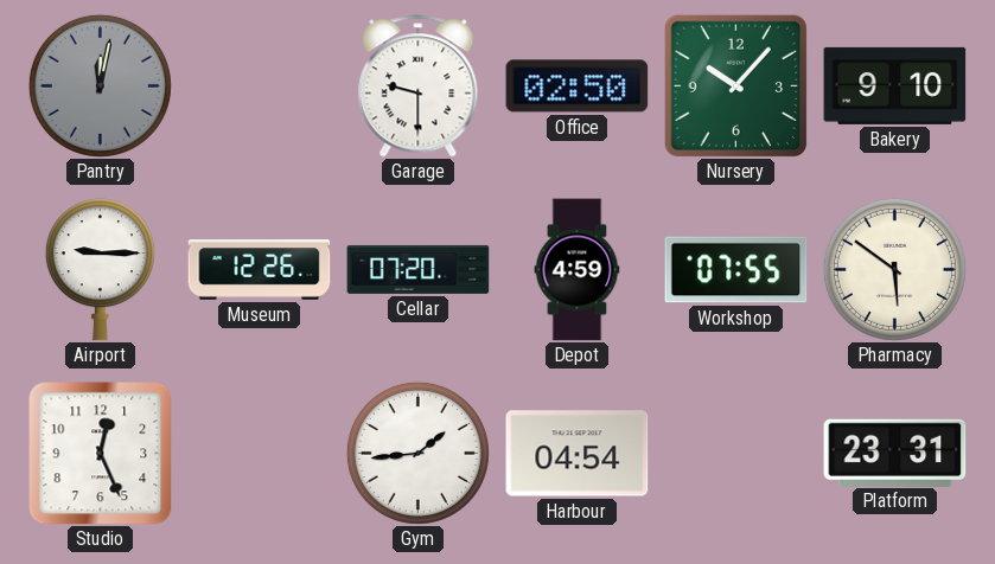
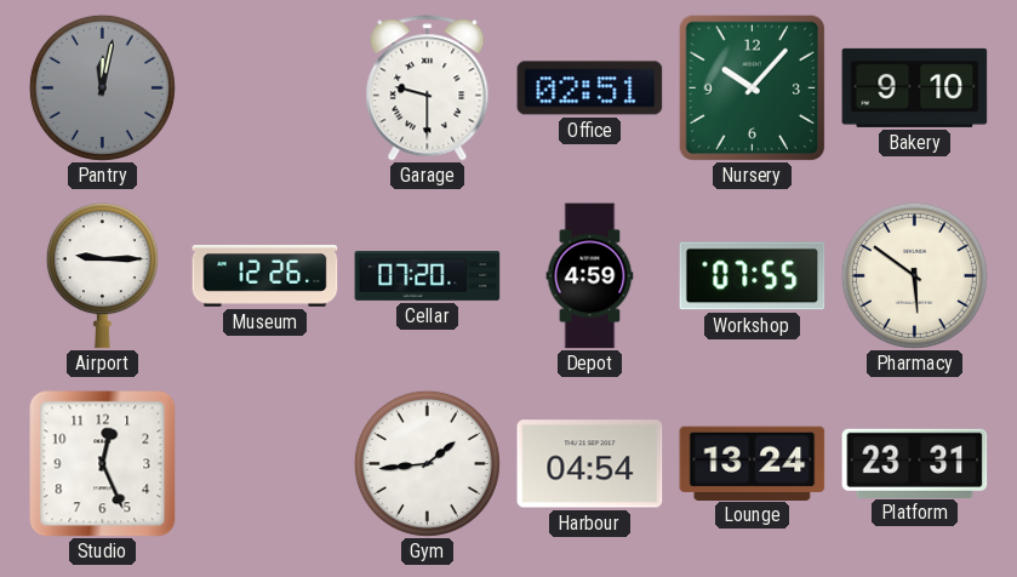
Office: 02:50 -> 02:51 (590, 88)
Lounge: none -> 13:24 (753, 463)
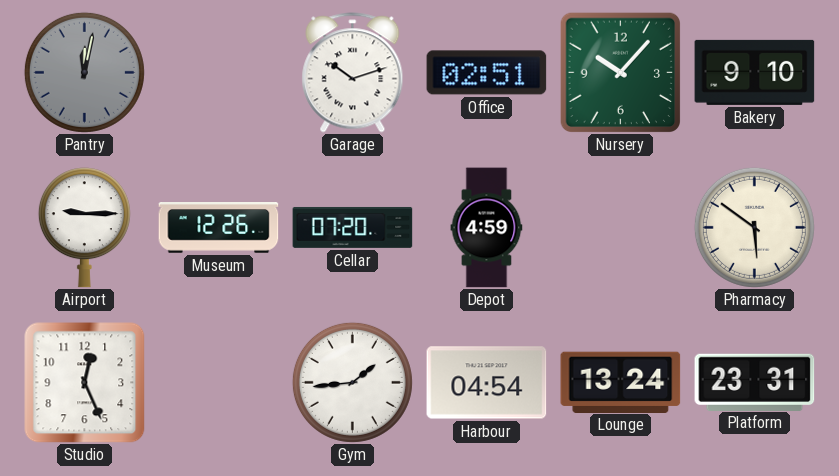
Garage: 9:30 -> 10:12 (353, 73)
Workshop: 07:55 -> none (753, 276)
